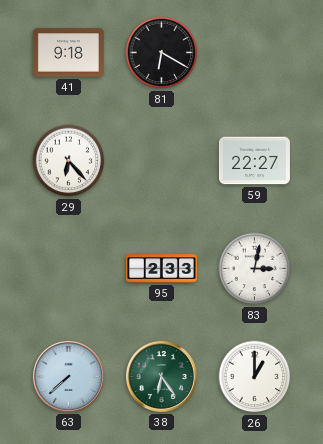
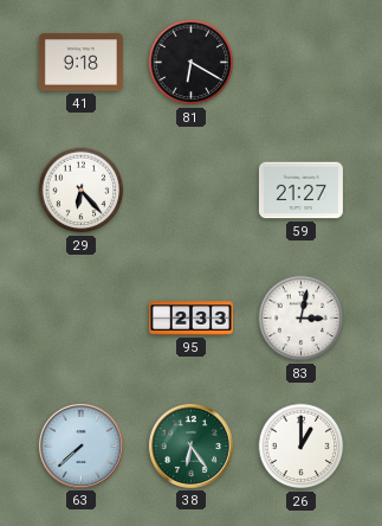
59: 22:27 -> 21:27 (300, 191)
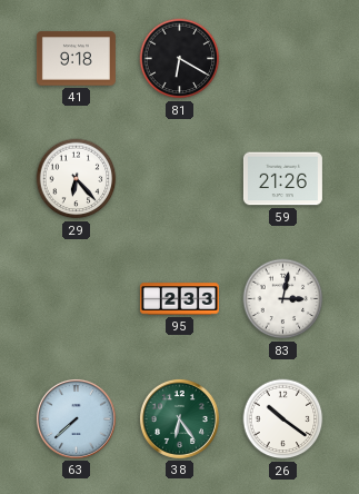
59: 21:27 -> 21:26 (282, 179)
26: 1:00 -> 10:21 (283, 419)
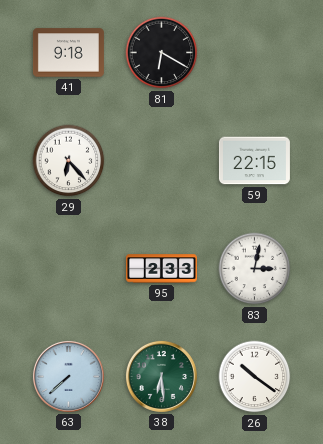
59: 21:26 -> 22:15 (254, 161)
38: 6:24 -> 6:29 (161, 376)
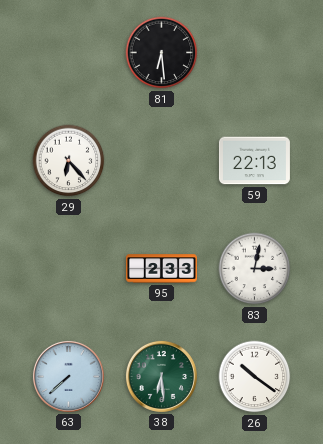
41: 9:18 -> none (68, 53)
81: 6:20 -> 6:29 (162, 53)
59: 22:15 -> 22:13 (254, 161)
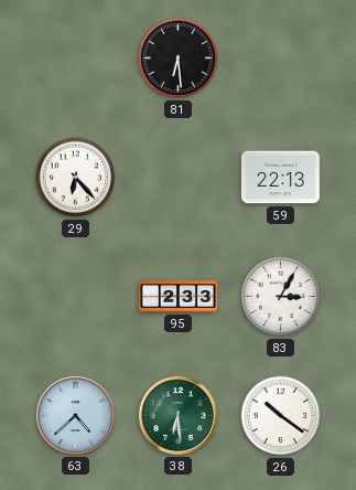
83: 3:02 -> 3:05 (281, 297)
63: 7:38 -> 4:38 (75, 415)
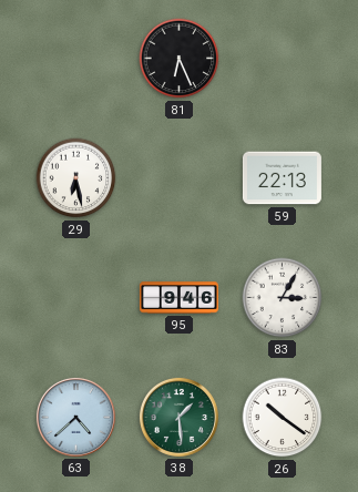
81: 6:29 -> 6:26 (180, 59)
29: 6:23 -> 6:28 (76, 178)
95: 2:33 -> 9:46 (178, 298)
38: 6:29 -> 1:29 (178, 417)
